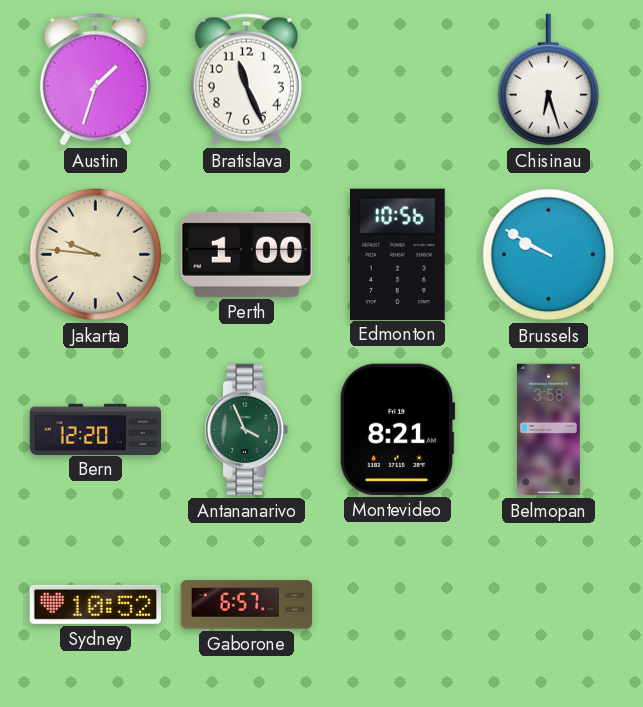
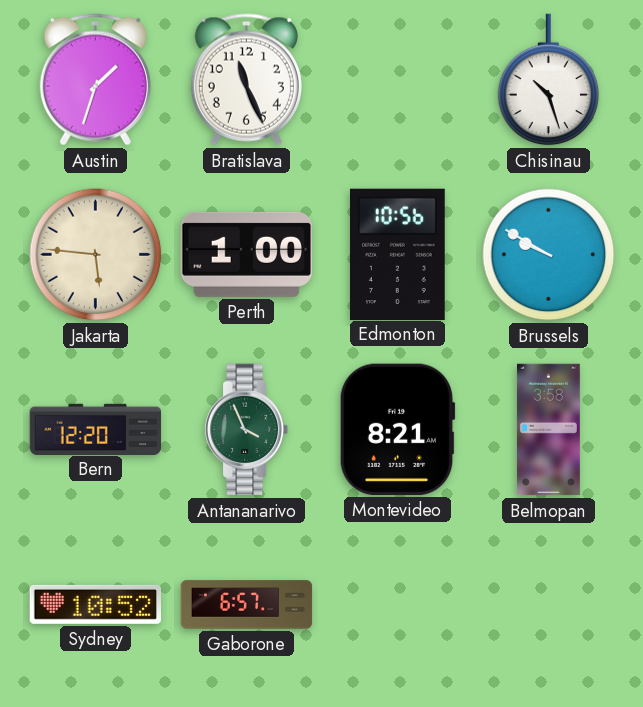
Chisinau: 6:27 -> 10:27 (549, 80)
Jakarta: 9:46 -> 5:46 (96, 255)
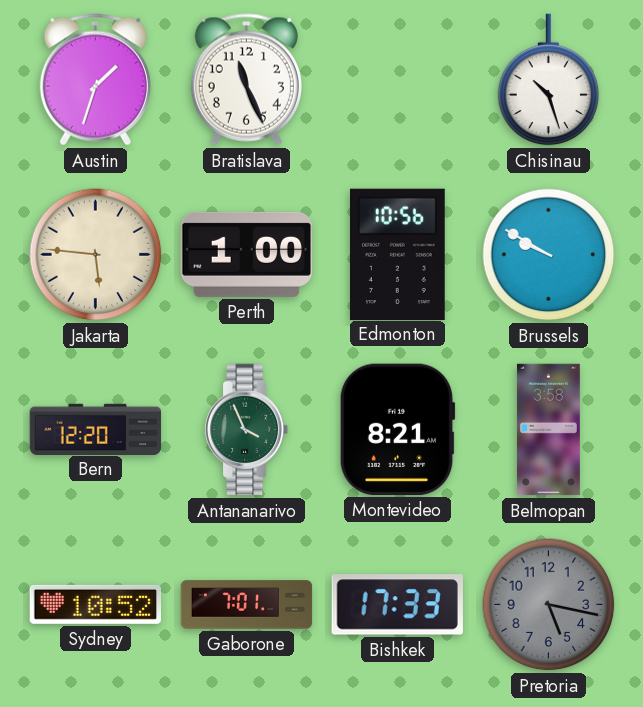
Gaborone: 6:57 -> 7:01 (247, 605)
Bishkek: none -> 17:33 (397, 605)
Pretoria: none -> 5:17 (549, 605)
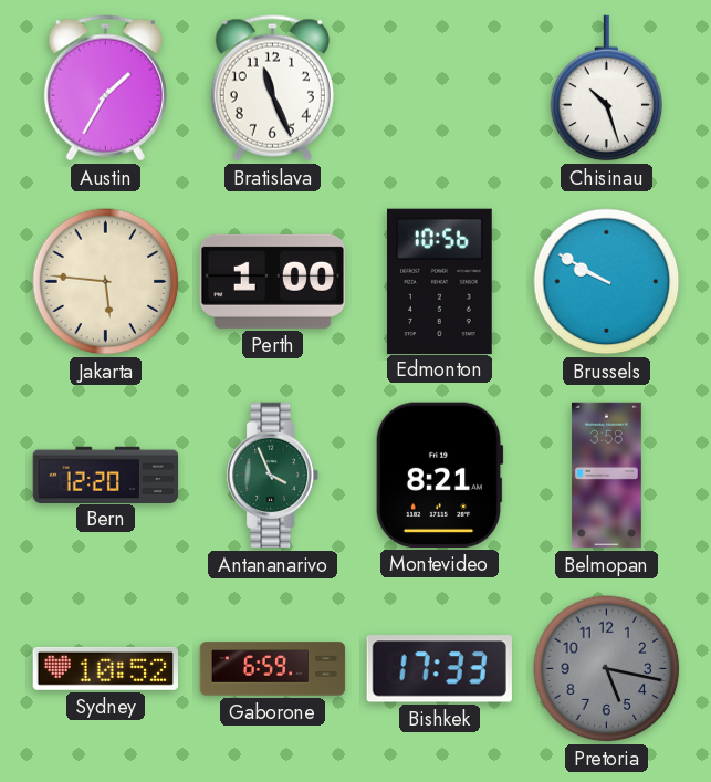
Austin: 1:33 -> 1:35 (105, 88)
Gaborone: 7:01 -> 6:59 (273, 669)
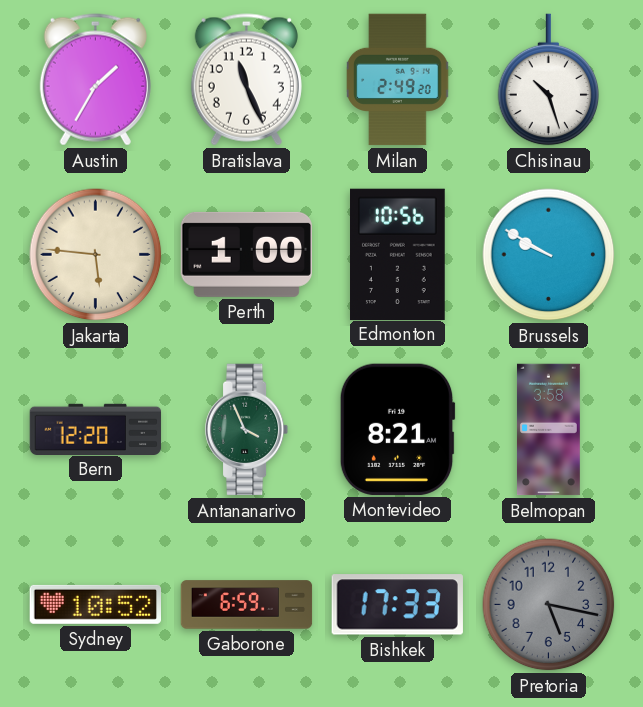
Milan: none -> 2:49 (398, 80)
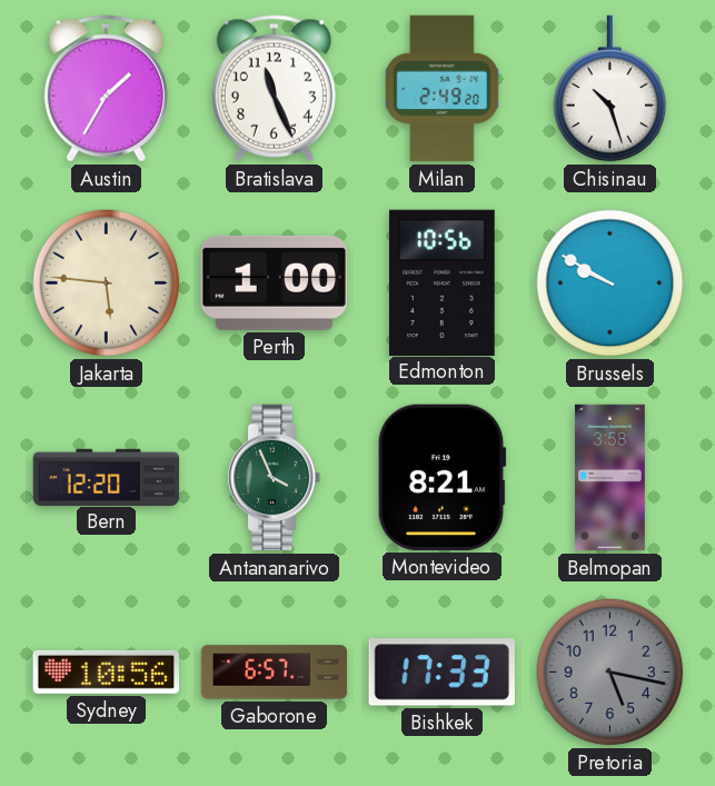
Sydney: 10:52 -> 10:56 (106, 671)
Gaborone: 6:59 -> 6:57 (275, 673)
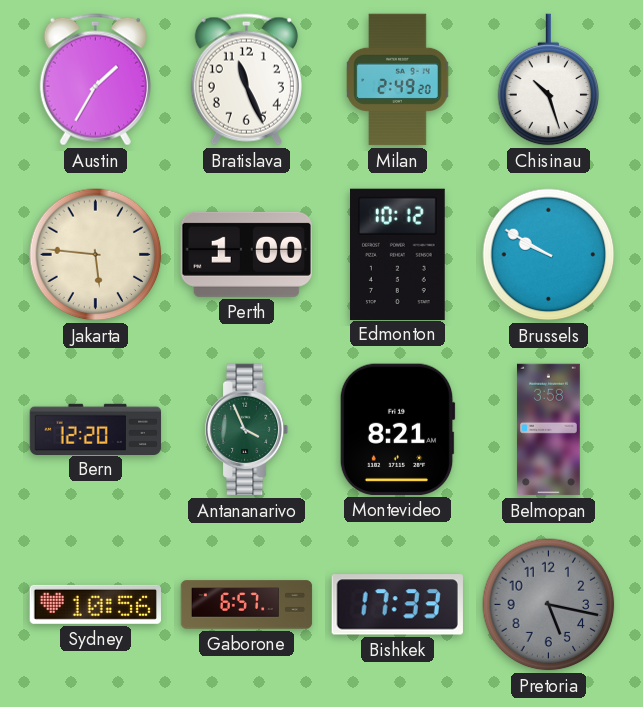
Edmonton: 10:56 -> 10:12 (398, 254)
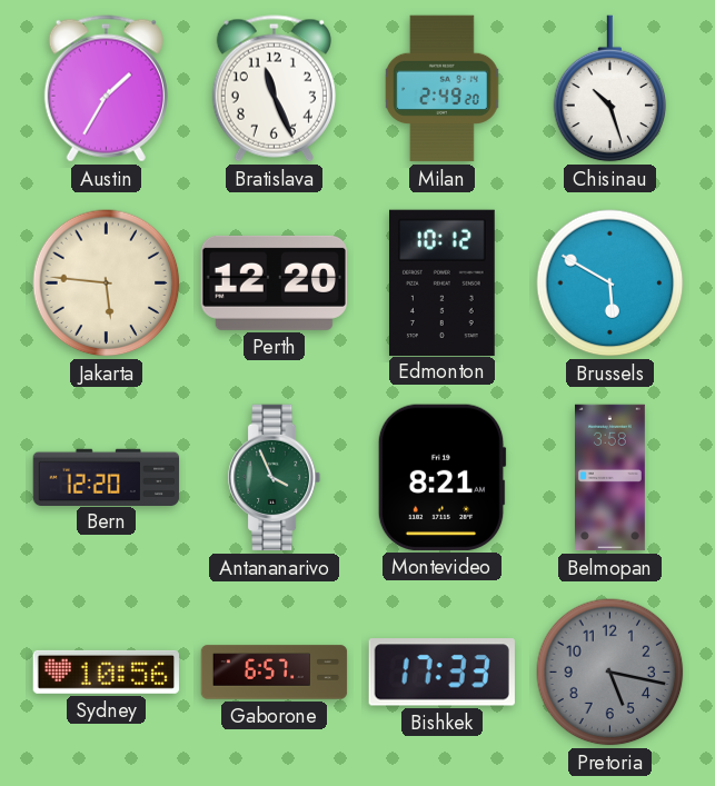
Perth: 1:00 -> 12:20 (275, 282)
Brussels: 9:50 -> 5:50 (610, 283)
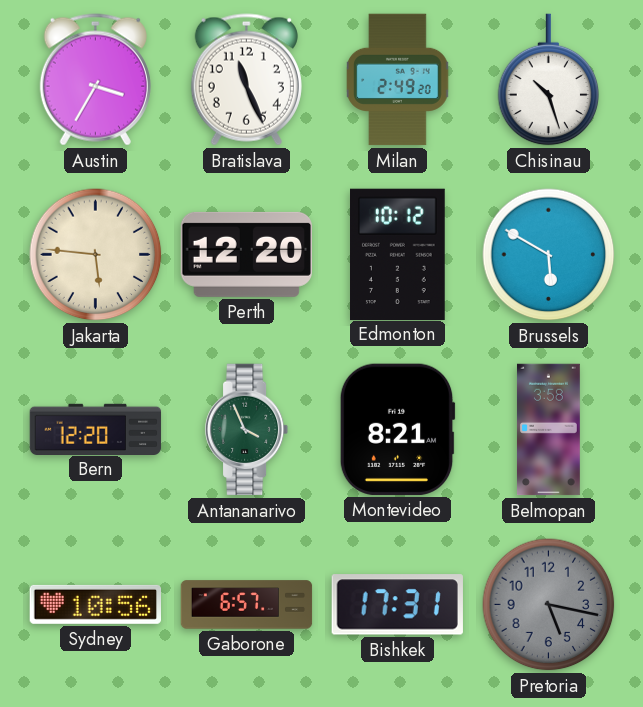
Austin: 1:35 -> 3:35 (95, 80)
Bishkek: 17:33 -> 17:31 (397, 605)
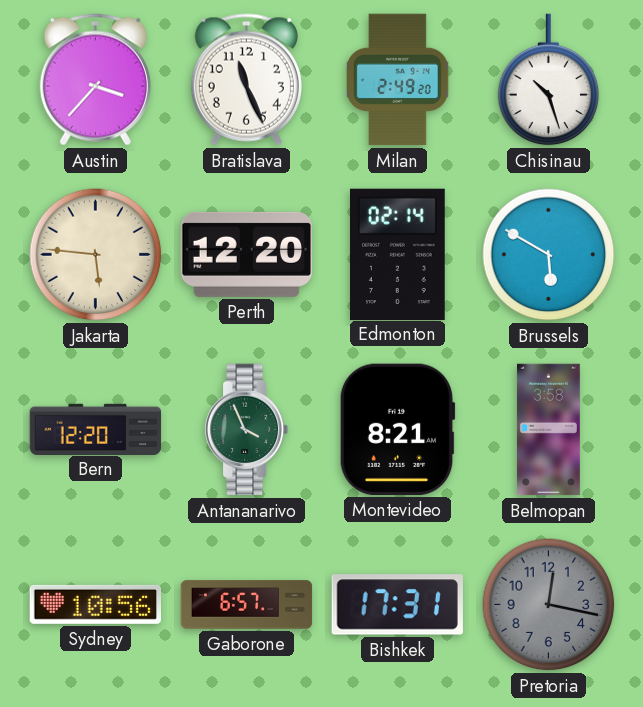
Austin: 3:35 -> 3:37 (95, 80)
Edmonton: 10:12 -> 02:14 (398, 254)
Pretoria: 5:17 -> 12:17 (549, 605)
